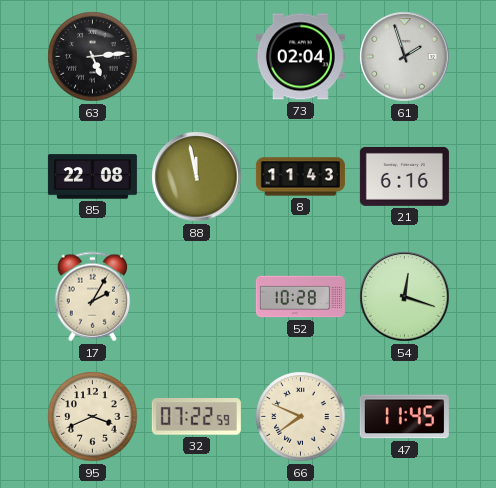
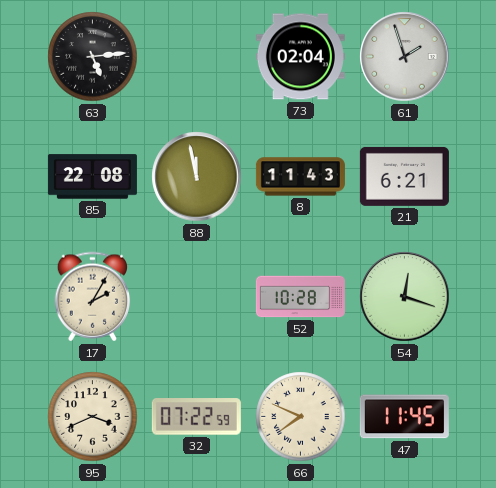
21: 6:16 -> 6:21 (404, 176)
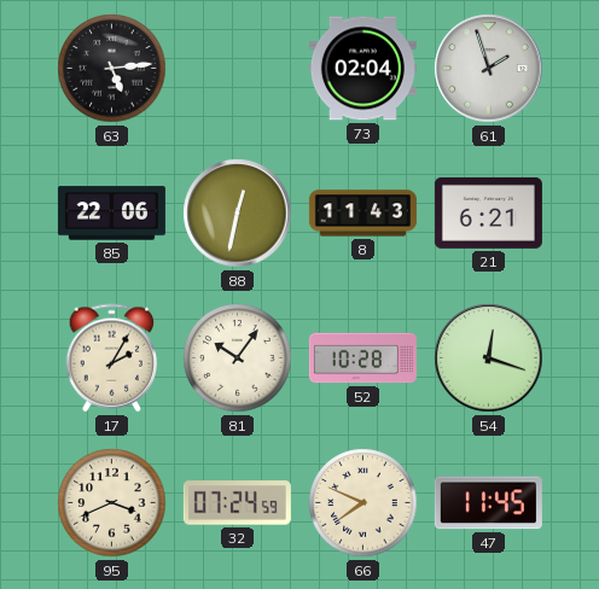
85: 22:08 -> 22:06 (111, 214)
88: 11:58 -> 12:32 (238, 214)
81: none -> 10:06 (238, 358)
32: 07:22 -> 07:24 (237, 503)
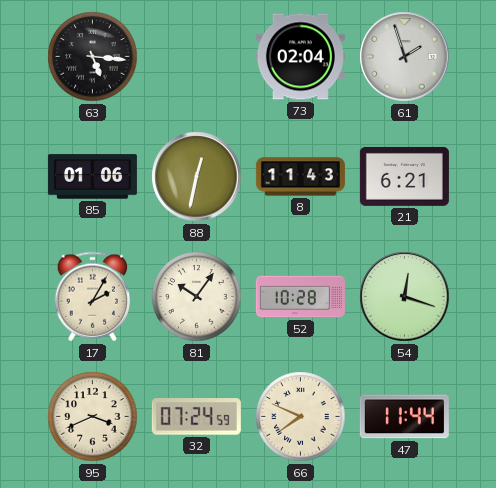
63: 5:14 -> 5:16 (93, 57)
85: 22:06 -> 01:06 (92, 177)
47: 11:45 -> 11:44 (404, 417)
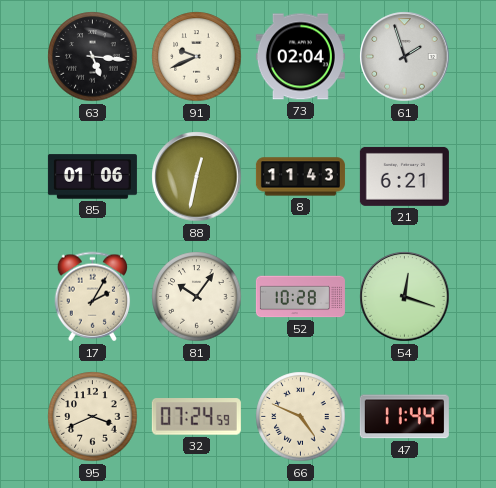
91: none -> 9:41 (197, 57)
66: 7:49 -> 4:49 (301, 417)
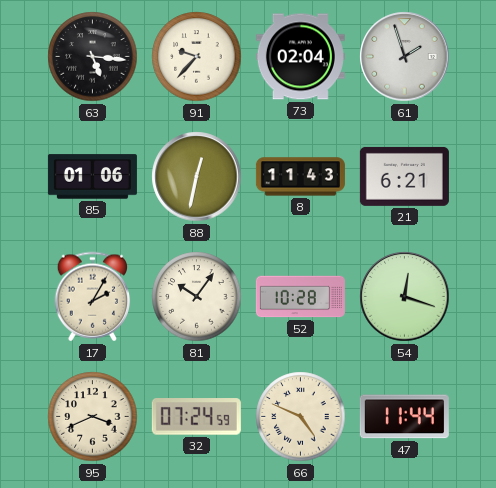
91: 9:41 -> 9:37 (197, 57)
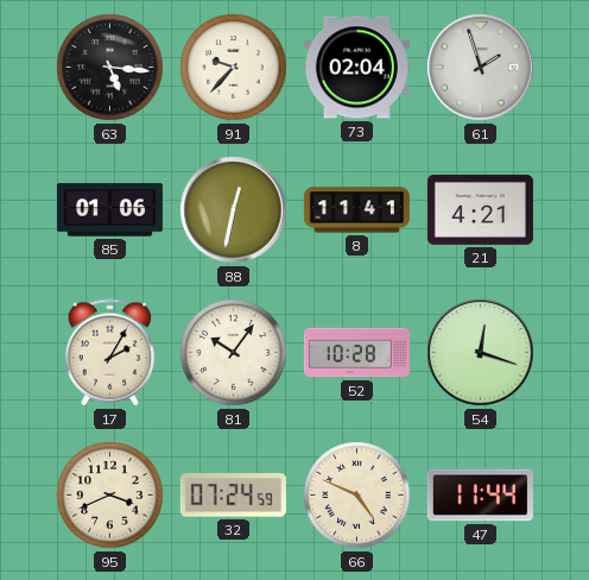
8: 11:43 -> 11:41 (356, 210)
21: 6:21 -> 4:21 (480, 209)
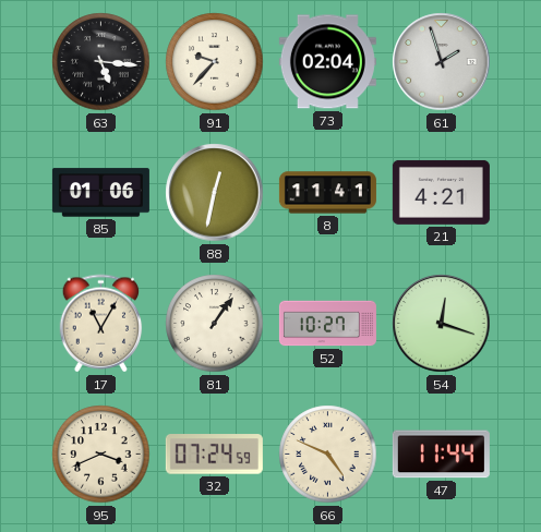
17: 2:05 -> 11:05 (101, 324)
81: 10:06 -> 1:06 (215, 324)
52: 10:28 -> 10:27 (327, 324)
